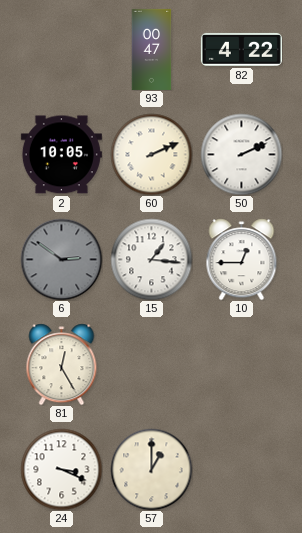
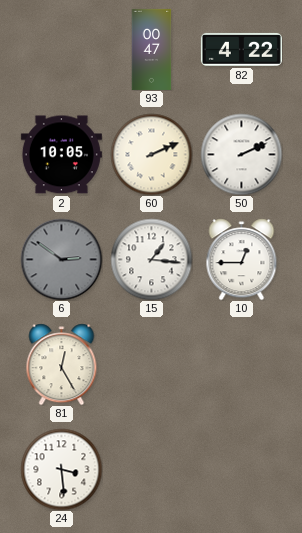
24: 3:19 -> 3:29 (61, 469)
57: 1:00 -> none (151, 469)
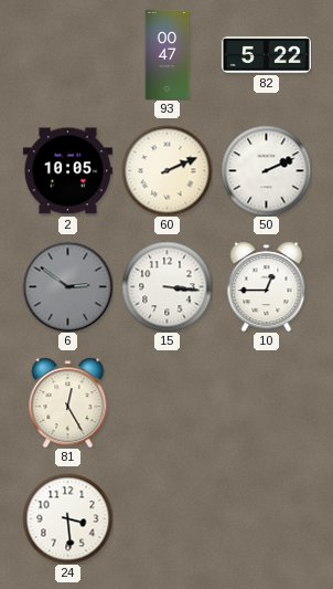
82: 4:22 -> 5:22 (266, 54)
15: 1:16 -> 3:16 (166, 286)
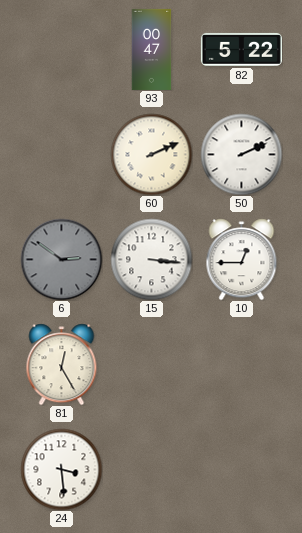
2: 10:05 -> none (67, 171)
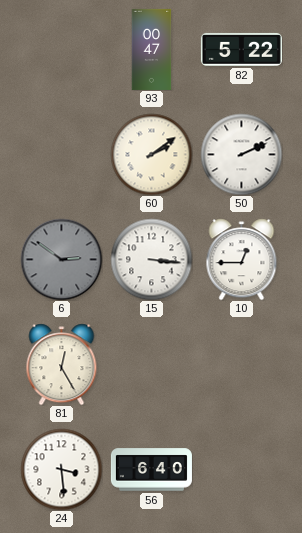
60: 2:11 -> 2:09 (151, 154)
56: none -> 6:40 (151, 470)
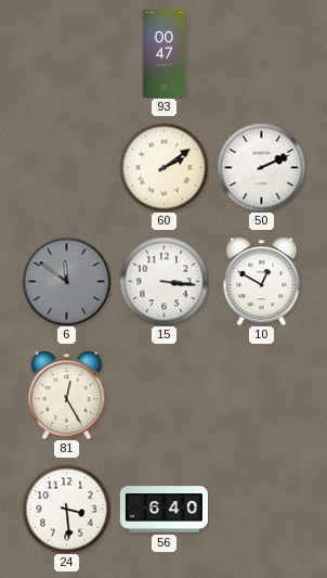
82: 5:22 -> none (241, 49)
6: 2:51 -> 11:51 (66, 281)
10: 12:45 -> 12:50 (262, 281)
